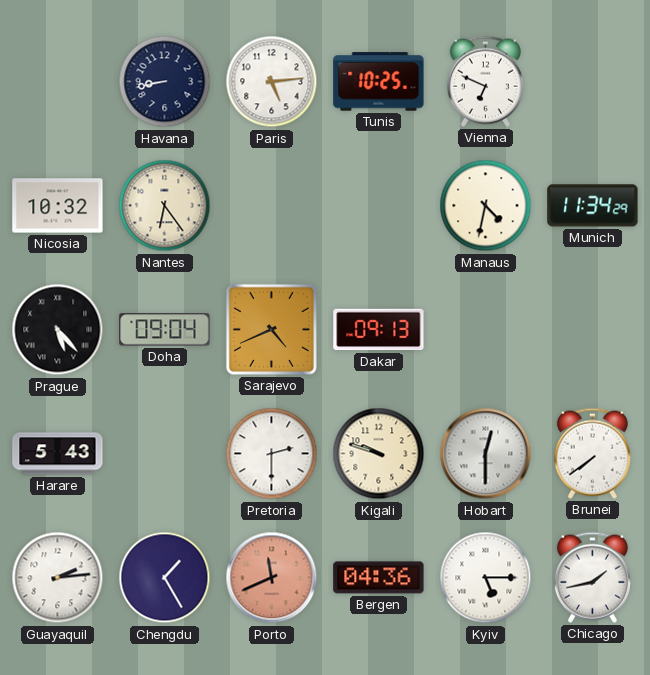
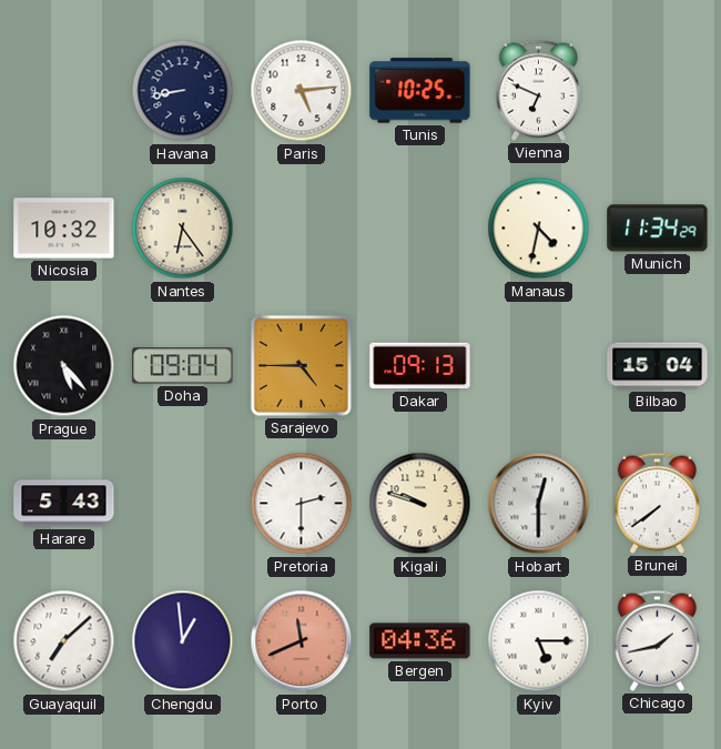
Sarajevo: 4:41 -> 4:45 (301, 365)
Bilbao: none -> 15:04 (658, 366)
Guayaquil: 2:14 -> 7:08 (64, 641)
Chengdu: 1:25 -> 12:59 (183, 641)
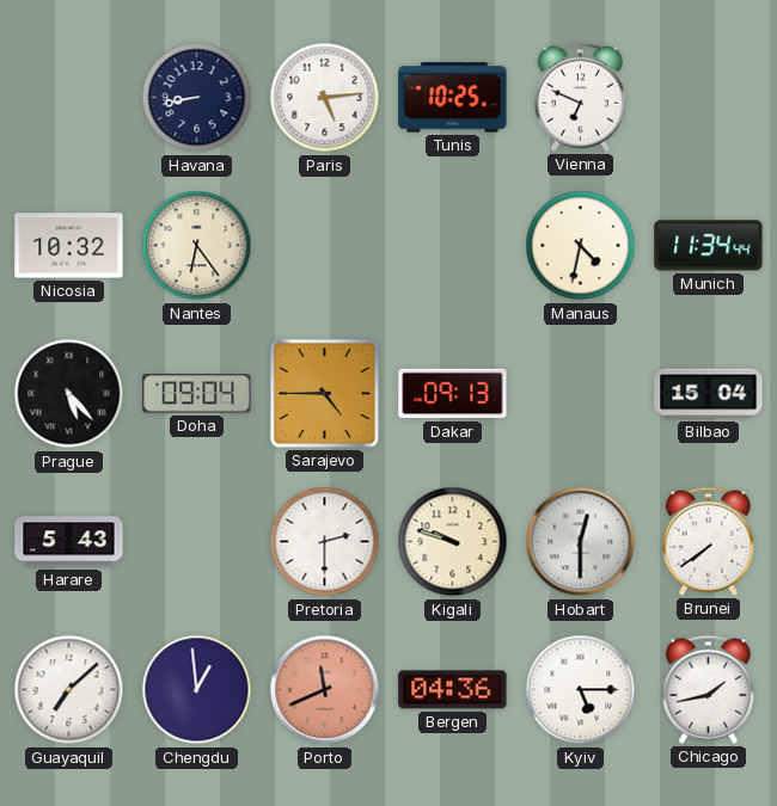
Munich: 11:34:29 -> 11:34:44 (709, 246)
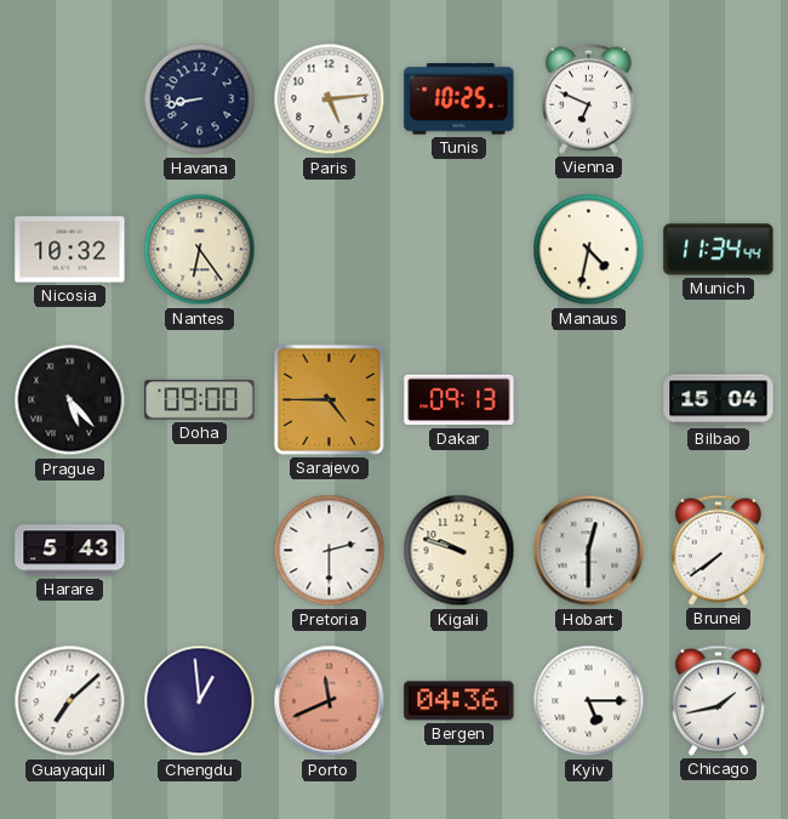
Doha: 09:04 -> 09:00 (200, 400)
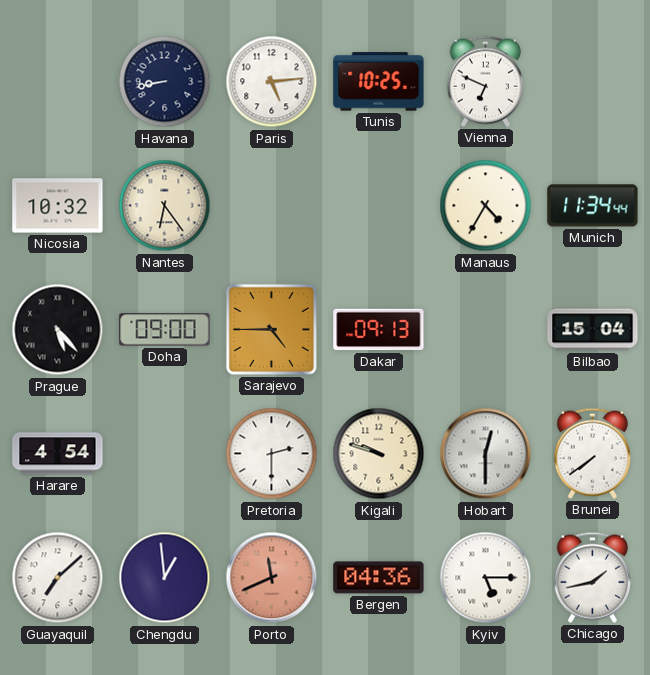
Manaus: 4:32 -> 4:35 (486, 206)
Harare: 5:43 -> 4:54 (58, 454)
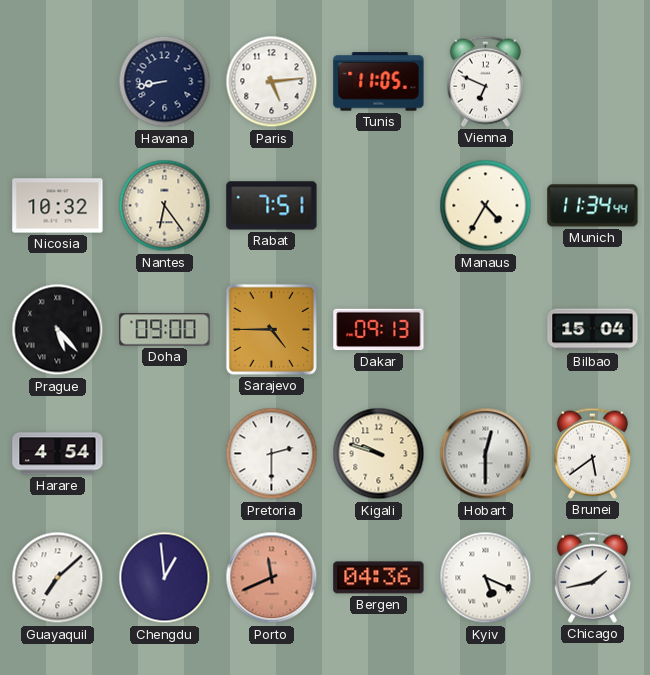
Tunis: 10:25 -> 11:05 (379, 82)
Rabat: none -> 7:51 (272, 206)
Brunei: 7:39 -> 5:39 (592, 453)
Kyiv: 5:15 -> 5:19 (486, 578)
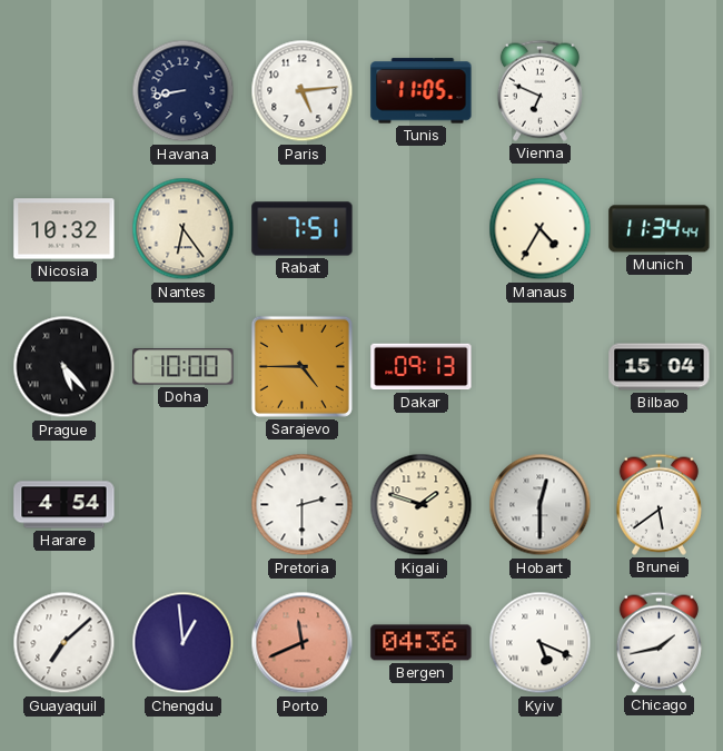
Doha: 09:00 -> 10:00 (184, 367)
Kigali: 9:48 -> 1:48 (422, 505)
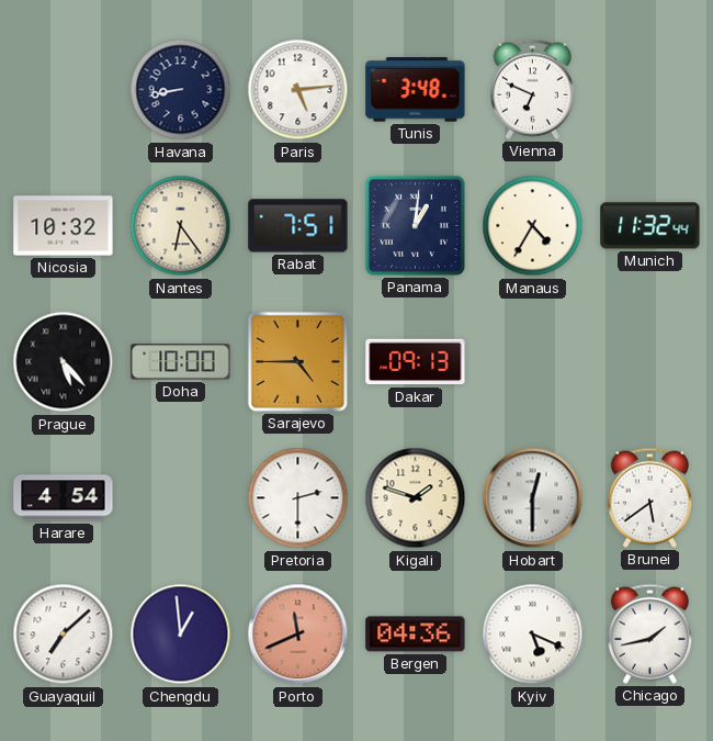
Tunis: 11:05 -> 3:48 (416, 90)
Panama: none -> 1:01 (415, 225)
Munich: 11:34 -> 11:32 (650, 226)
Bilbao: 15:04 -> none (660, 367)
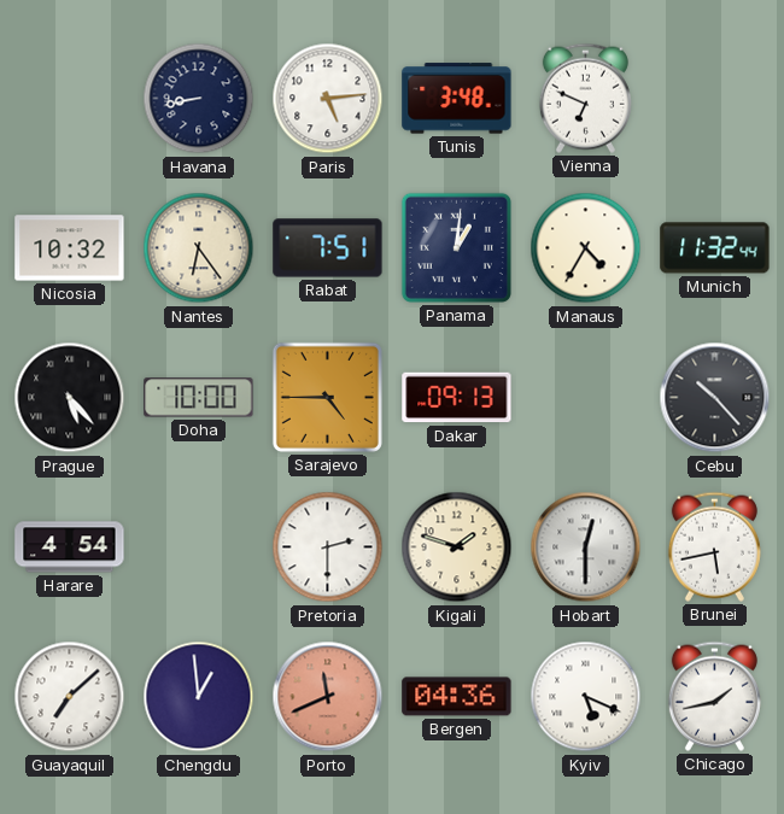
Cebu: none -> 10:23 (715, 398)
Brunei: 5:39 -> 5:43 (714, 546)
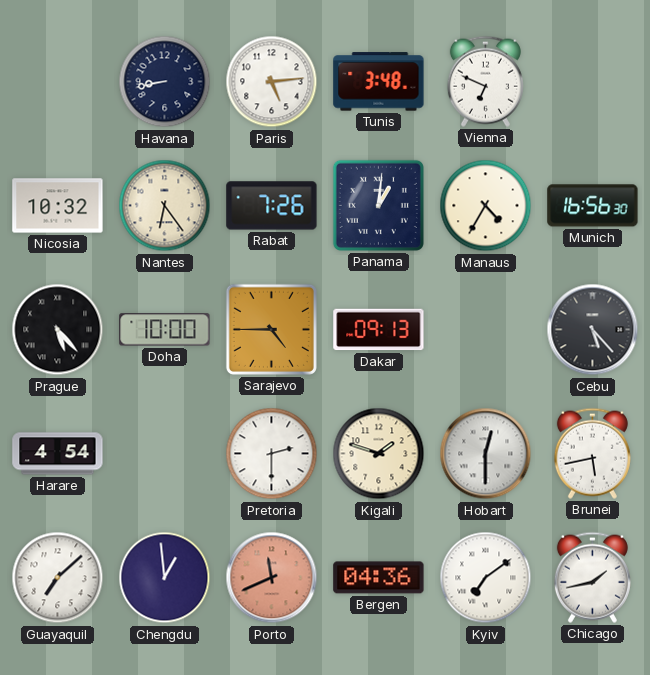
Rabat: 7:51 -> 7:26 (272, 206)
Munich: 11:32 -> 16:56 (593, 206)
Cebu: 10:23 -> 5:23 (593, 330)
Kyiv: 5:19 -> 7:09 (486, 578)
